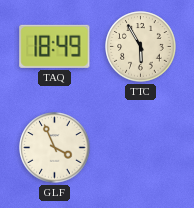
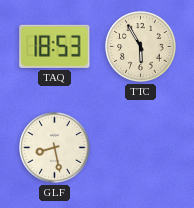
TAQ: 18:49 -> 18:53 (55, 46)
GLF: 3:56 -> 8:28 (55, 148)
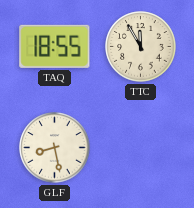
TAQ: 18:53 -> 18:55 (55, 46)
TTC: 5:55 -> 11:55 (141, 47)
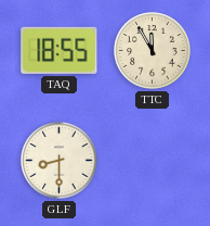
GLF: 8:28 -> 8:30 (60, 161)
